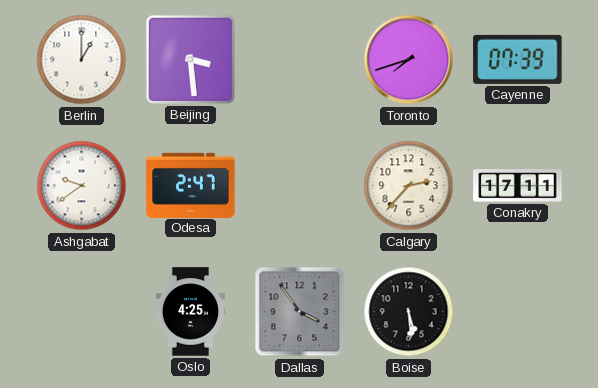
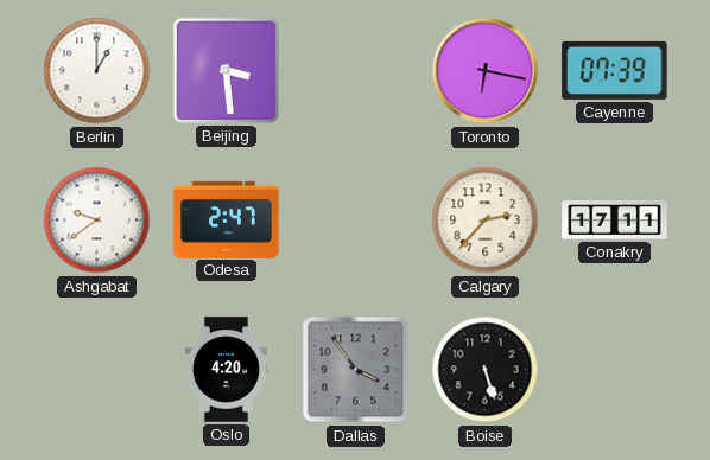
Toronto: 7:42 -> 6:17 (486, 71)
Oslo: 4:25 -> 4:20 (227, 370)
Boise: 5:29 -> 5:27 (486, 370)
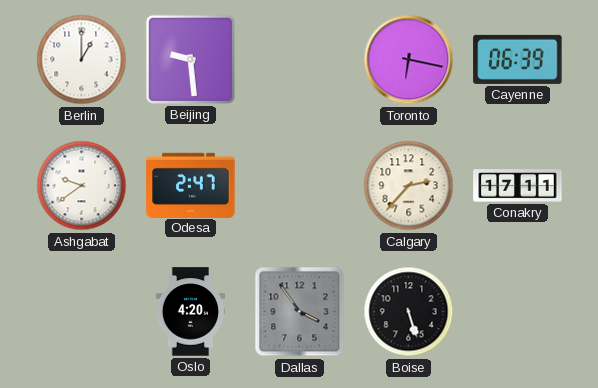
Beijing: 3:29 -> 9:29 (190, 59)
Cayenne: 07:39 -> 06:39 (518, 59)
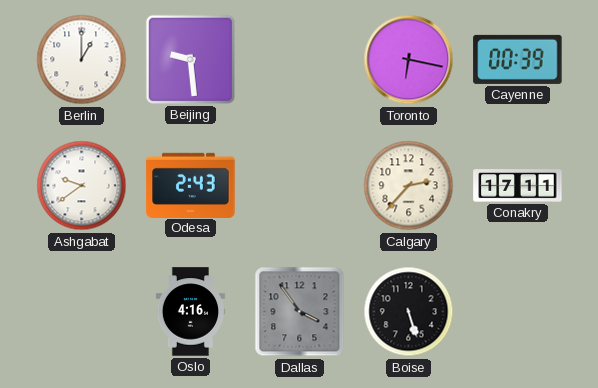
Cayenne: 06:39 -> 00:39 (518, 59)
Odesa: 2:47 -> 2:43 (191, 185)
Oslo: 4:20 -> 4:16 (191, 312)
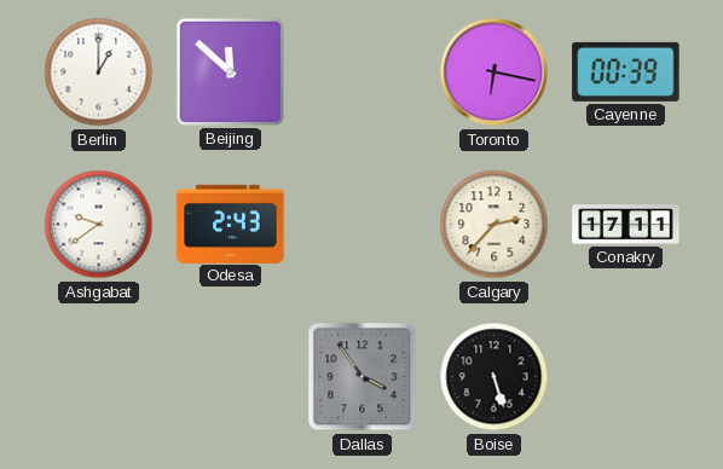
Beijing: 9:29 -> 11:52 (230, 71)
Oslo: 4:16 -> none (191, 312)
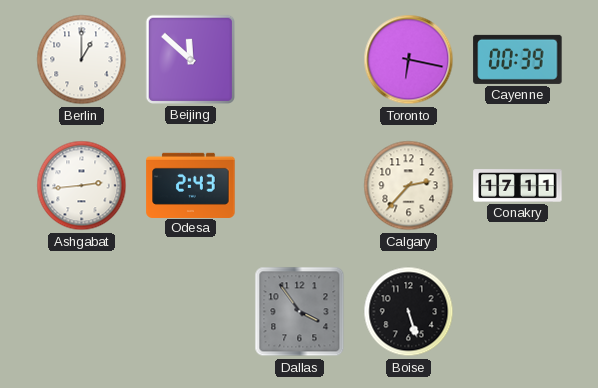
Ashgabat: 9:39 -> 2:44 (82, 186)
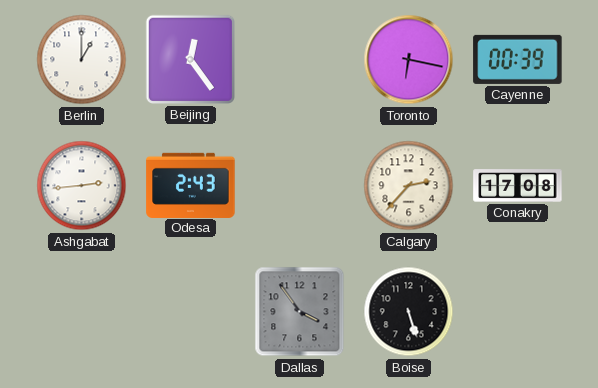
Beijing: 11:52 -> 12:24 (190, 59)
Conakry: 17:11 -> 17:08 (518, 186)
